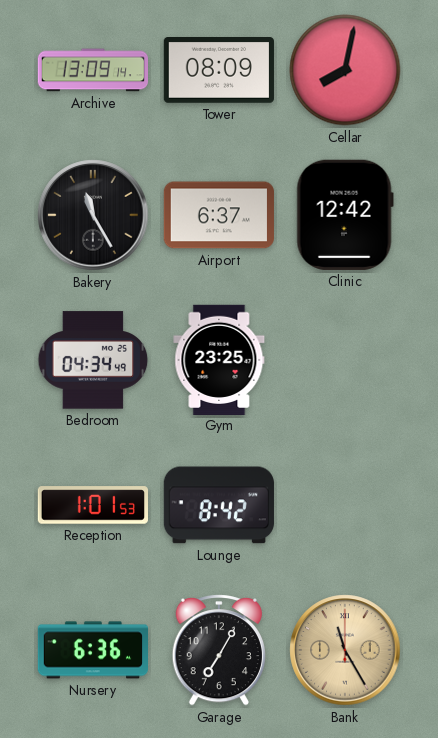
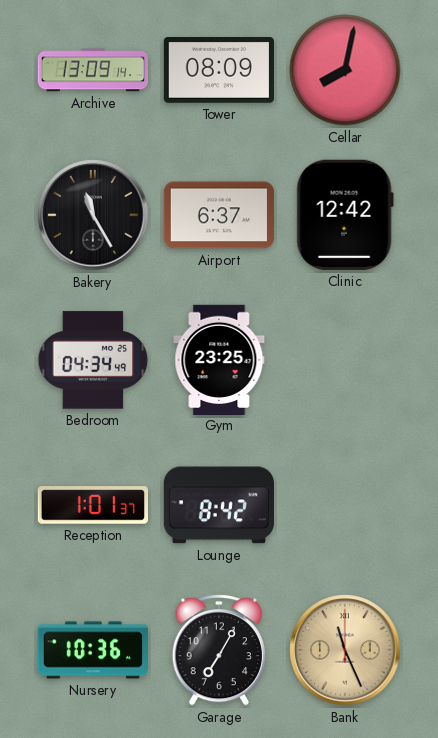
Reception: 1:01:53 -> 1:01:37 (92, 505)
Nursery: 6:36 -> 10:36 (92, 650)
Bank: 11:25 -> 11:26 (345, 650)
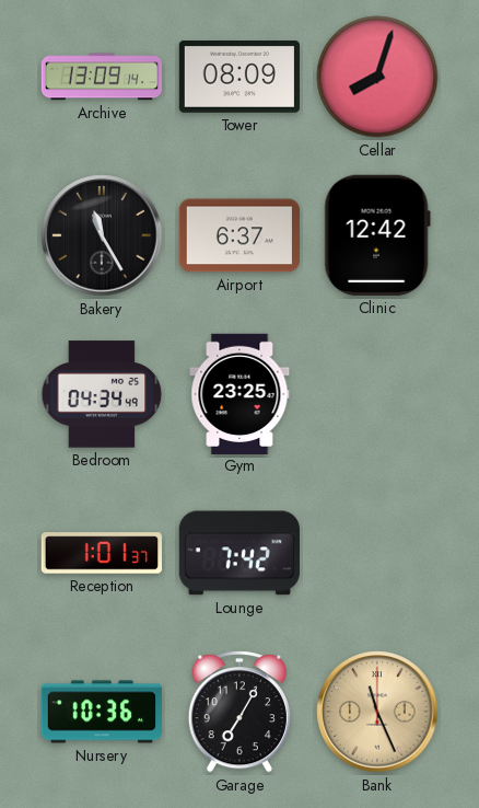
Cellar: 8:02 -> 8:03 (377, 77)
Lounge: 8:42 -> 7:42 (240, 553)
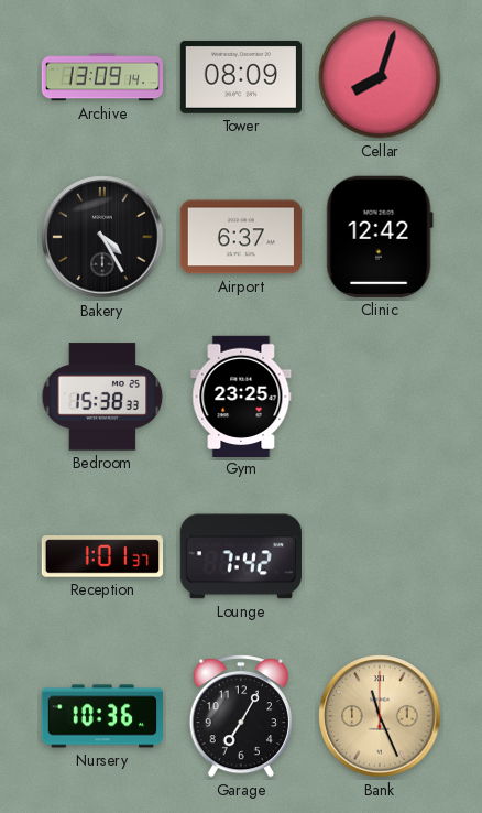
Bakery: 11:25 -> 4:25 (102, 237)
Bedroom: 04:34 -> 15:38 (102, 397)
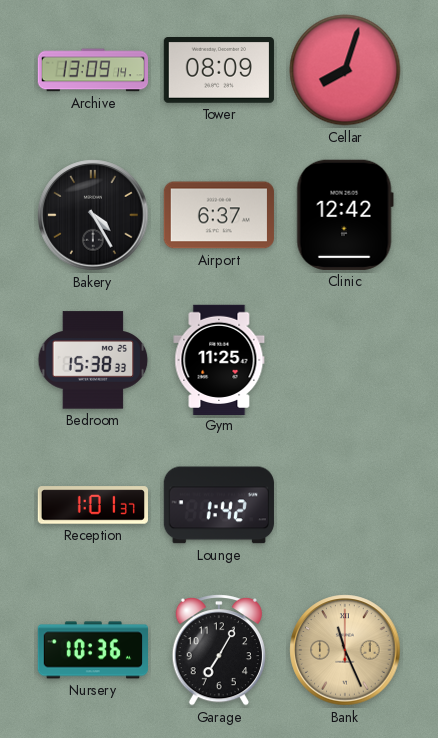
Gym: 23:25 -> 11:25 (219, 359)
Lounge: 7:42 -> 1:42 (219, 505)
